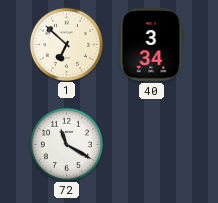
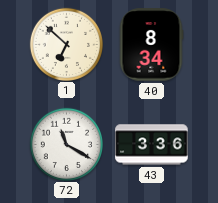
40: 3:34 -> 8:34 (151, 45)
43: none -> 3:36 (152, 145)
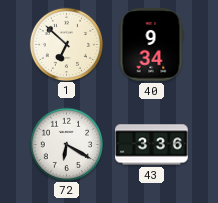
40: 8:34 -> 9:34 (151, 45)
72: 11:20 -> 6:20 (66, 144)
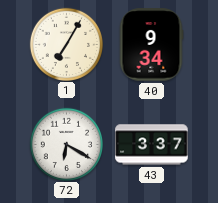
1: 6:52 -> 7:05 (66, 44)
43: 3:36 -> 3:37 (152, 145)
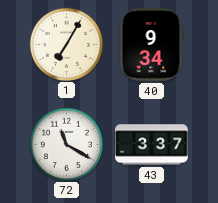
72: 6:20 -> 11:20 (66, 144)
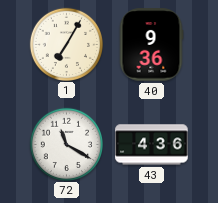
40: 9:34 -> 9:36 (151, 45)
43: 3:37 -> 4:36 (152, 145)
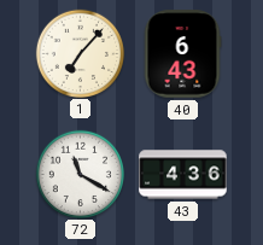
1: 7:05 -> 7:07 (80, 53)
40: 9:36 -> 6:43 (182, 54)
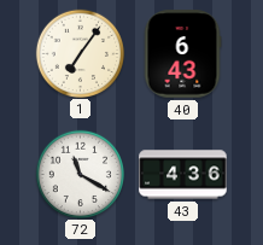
1: 7:07 -> 7:06 (80, 53)
